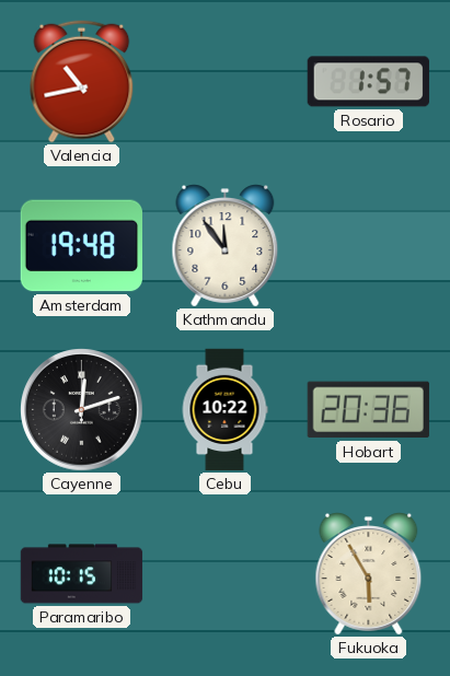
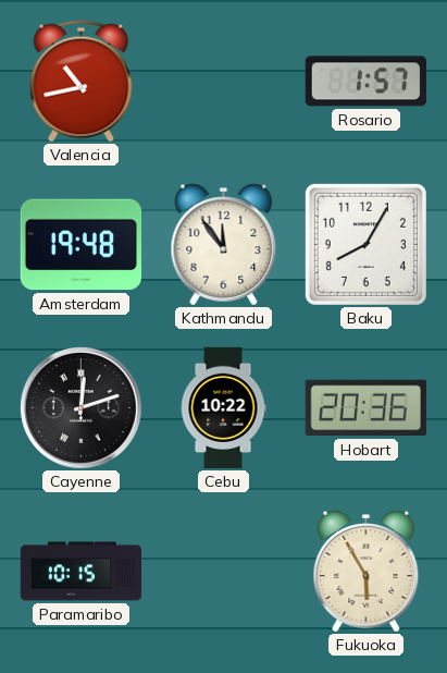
Baku: none -> 8:05 (365, 244)
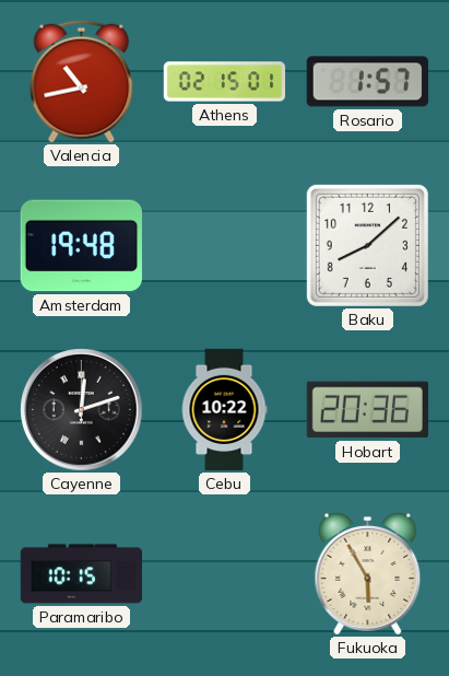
Athens: none -> 02:15 (225, 82)
Kathmandu: 11:54 -> none (224, 245)
Baku: 8:05 -> 8:08 (367, 245)
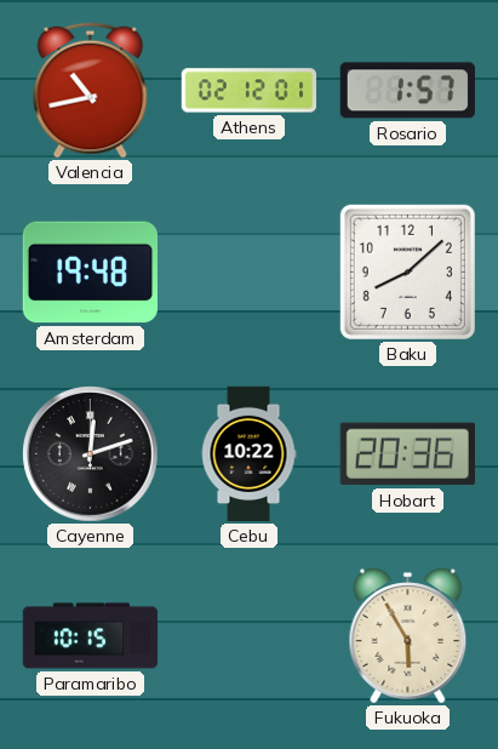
Athens: 02:15 -> 02:12 (250, 91)
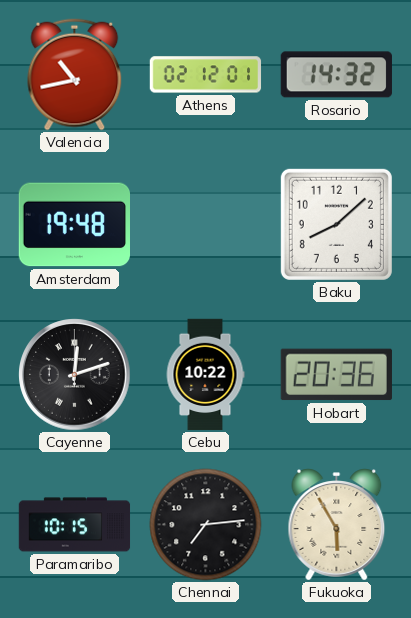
Rosario: 1:57 -> 14:32 (336, 75)
Chennai: none -> 7:14 (206, 525)
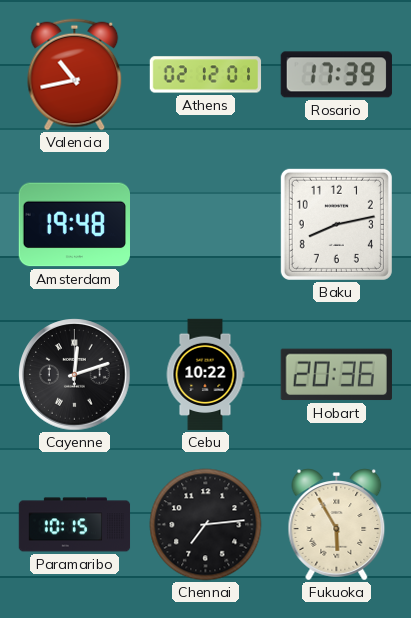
Rosario: 14:32 -> 17:39 (336, 75)
Baku: 8:08 -> 8:13 (336, 224)
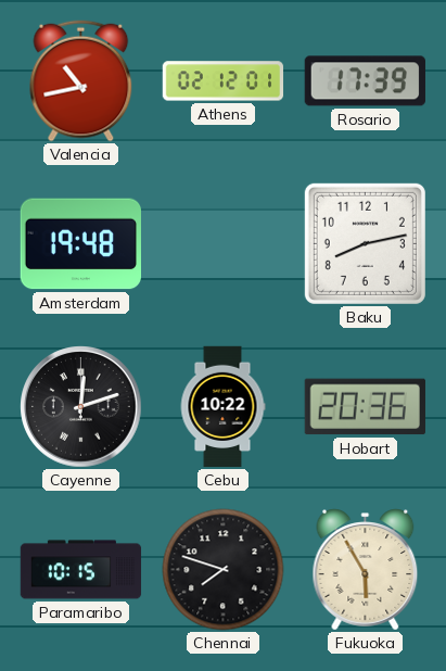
Chennai: 7:14 -> 7:48 (224, 570)
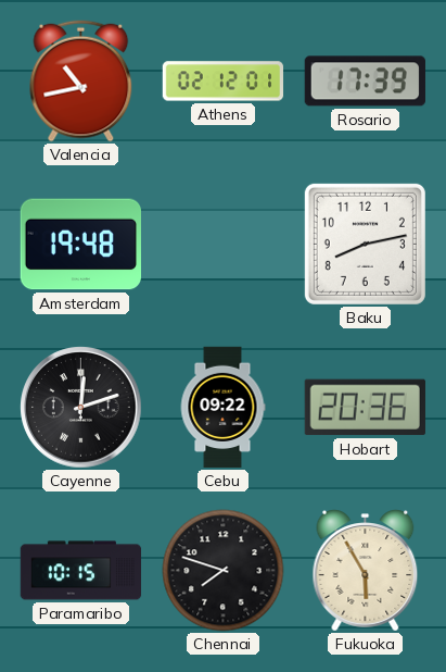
Cebu: 10:22 -> 09:22 (222, 408)
